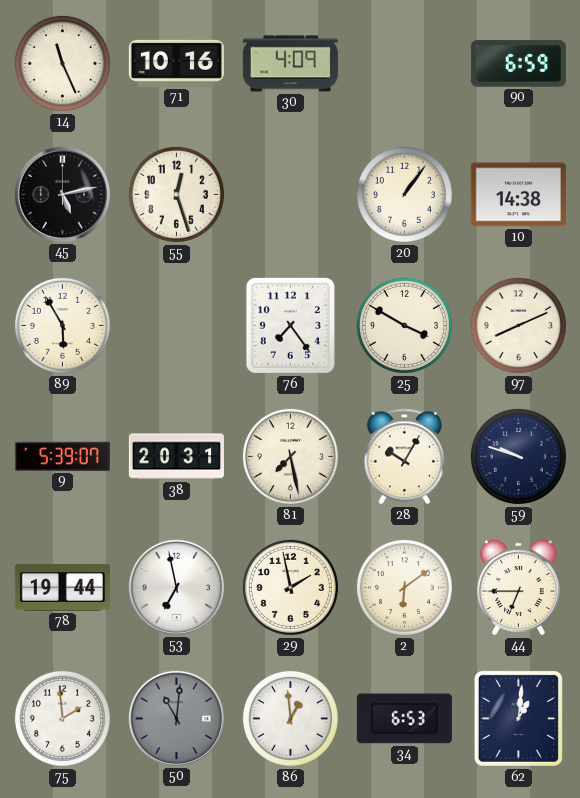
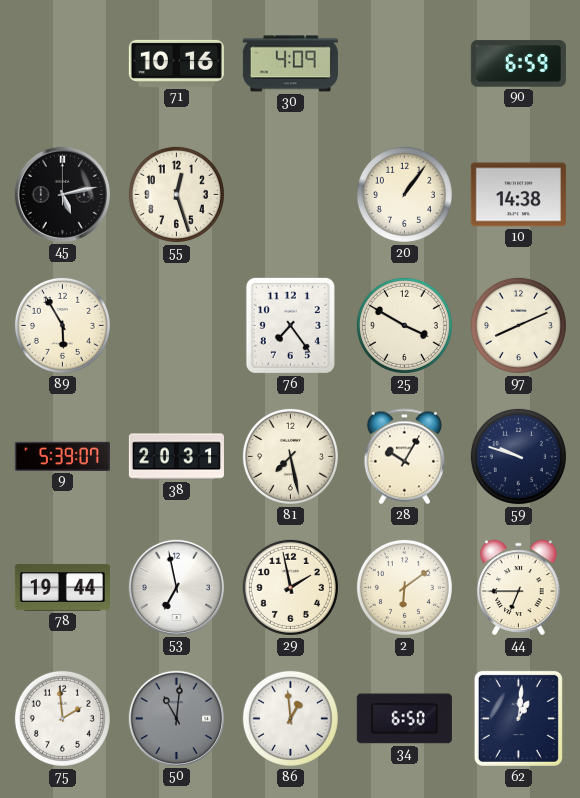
14: 11:26 -> none (62, 63)
34: 6:53 -> 6:50 (404, 719)
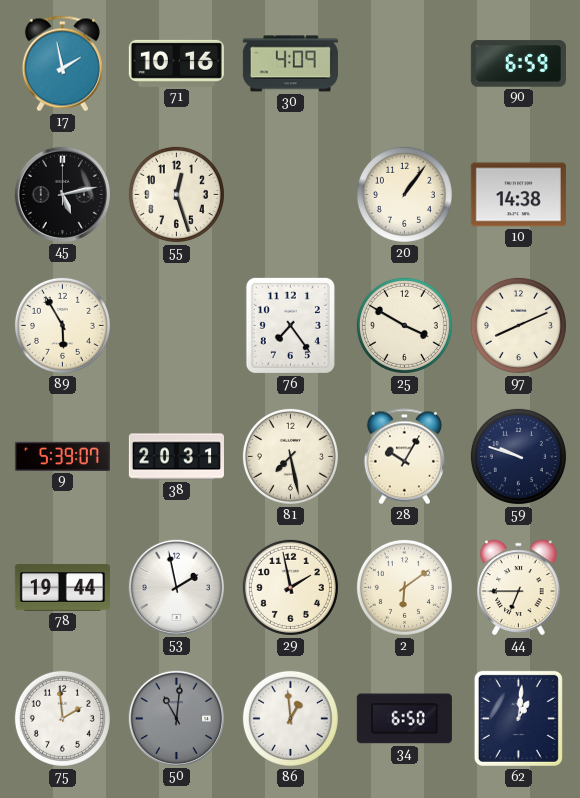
17: none -> 1:58 (62, 64)
53: 6:58 -> 1:58 (176, 587)
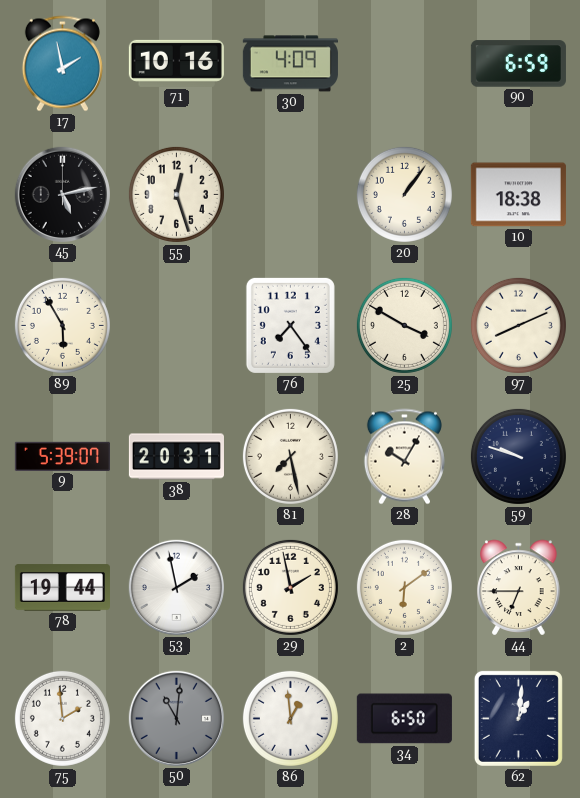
10: 14:38 -> 18:38 (518, 195)
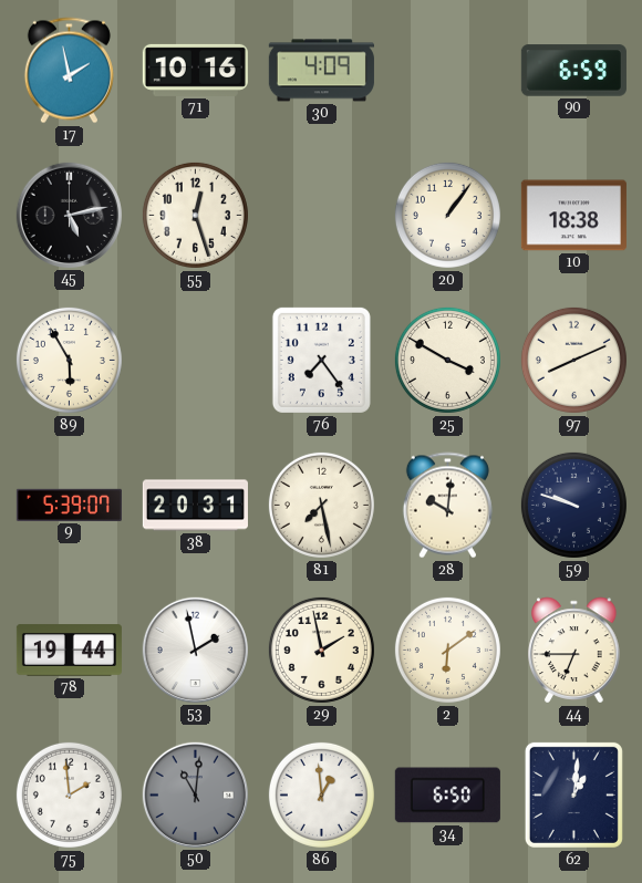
28: 10:05 -> 10:01 (447, 506)
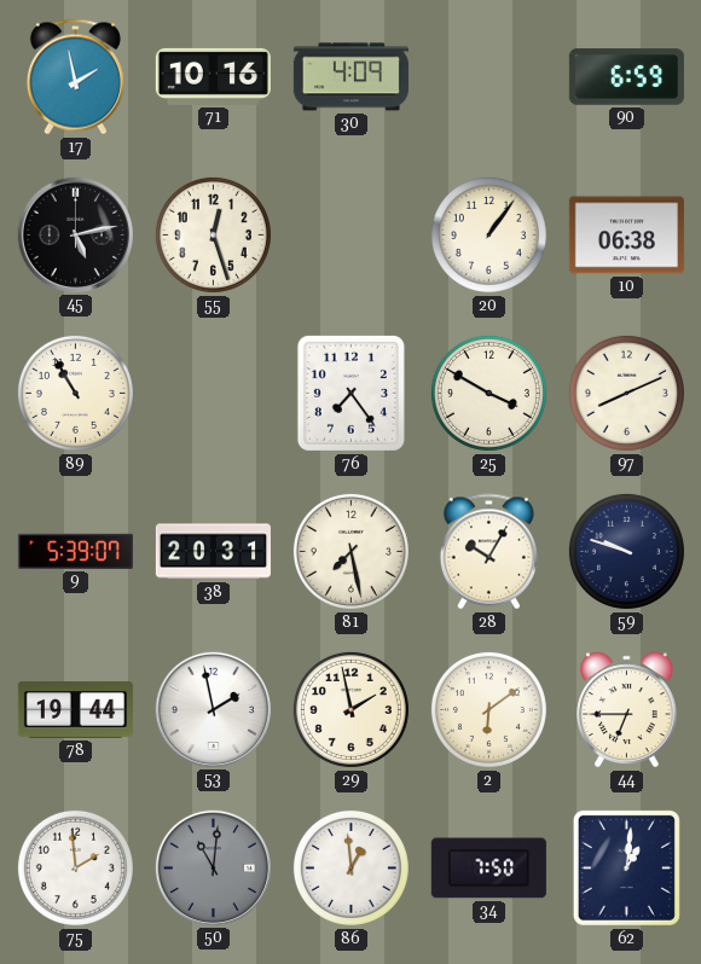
10: 18:38 -> 06:38 (626, 236)
89: 5:55 -> 10:55 (75, 393)
28: 10:01 -> 10:05 (488, 552)
34: 6:50 -> 7:50 (488, 869)
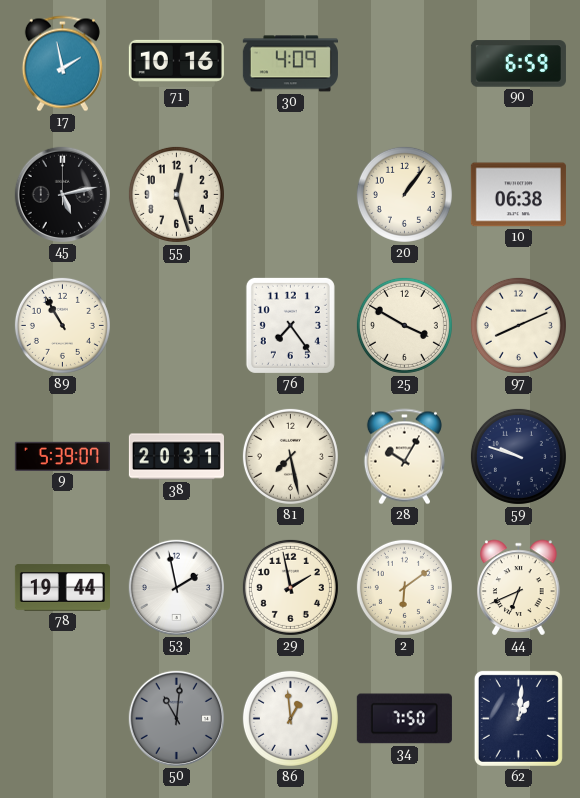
44: 6:45 -> 6:41 (519, 588)
75: 1:59 -> none (75, 867)
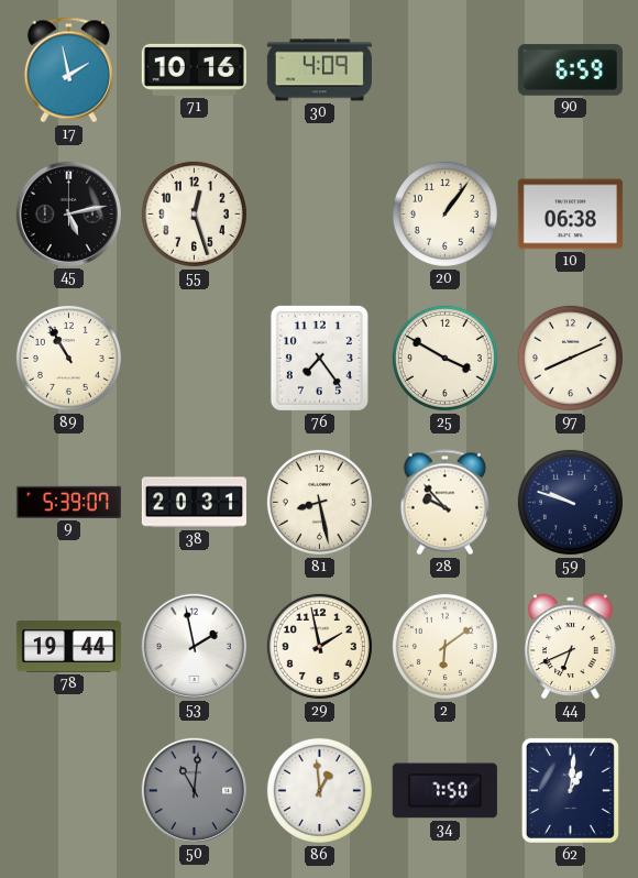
81: 7:28 -> 8:28 (319, 502)
28: 10:05 -> 9:53 (444, 503)
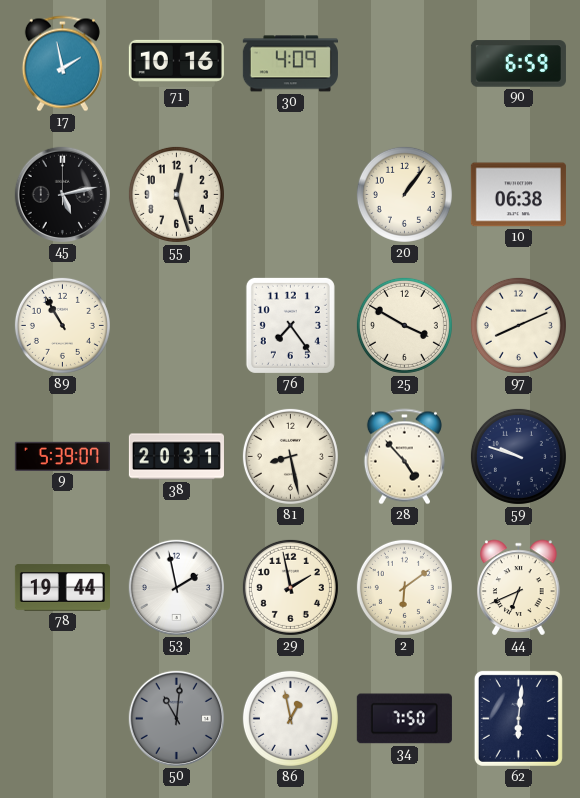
28: 9:53 -> 4:53 (404, 457)
86: 12:59 -> 12:58 (290, 718)
62: 1:01 -> 6:01 (518, 718)
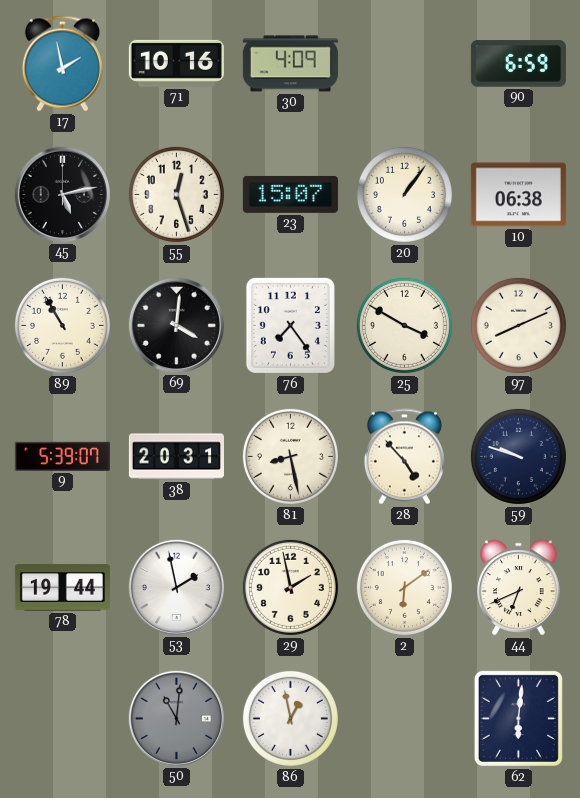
23: none -> 15:07 (290, 194)
69: none -> 4:01 (176, 325)
34: 7:50 -> none (404, 719)
